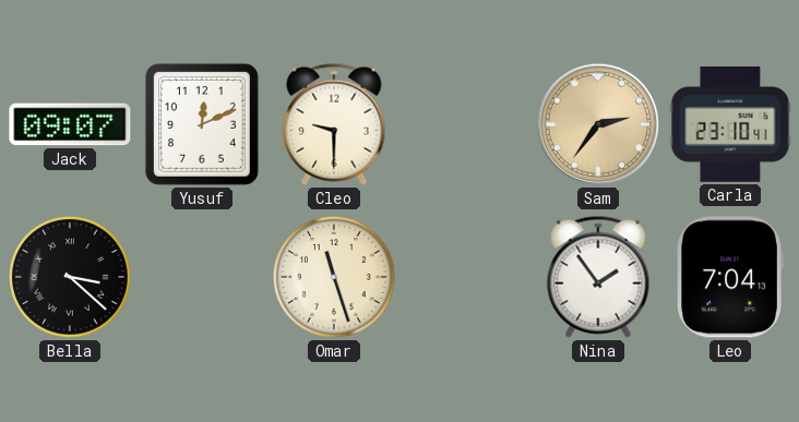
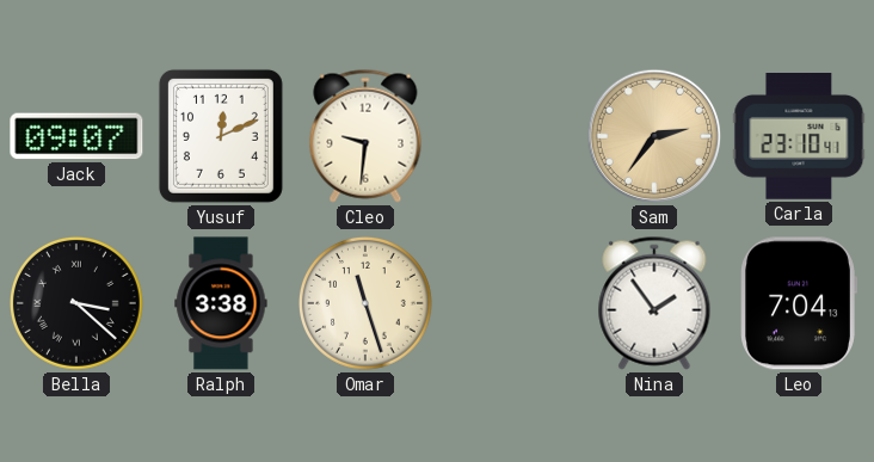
Cleo: 9:30 -> 9:31 (365, 136)
Ralph: none -> 3:38 (221, 303)
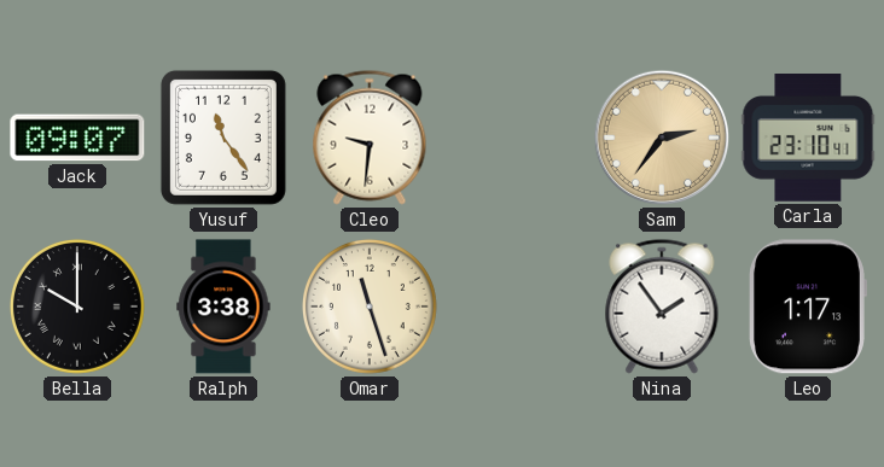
Yusuf: 12:11 -> 11:24 (223, 138)
Bella: 3:22 -> 10:00 (77, 307)
Leo: 7:04 -> 1:17 (808, 307)
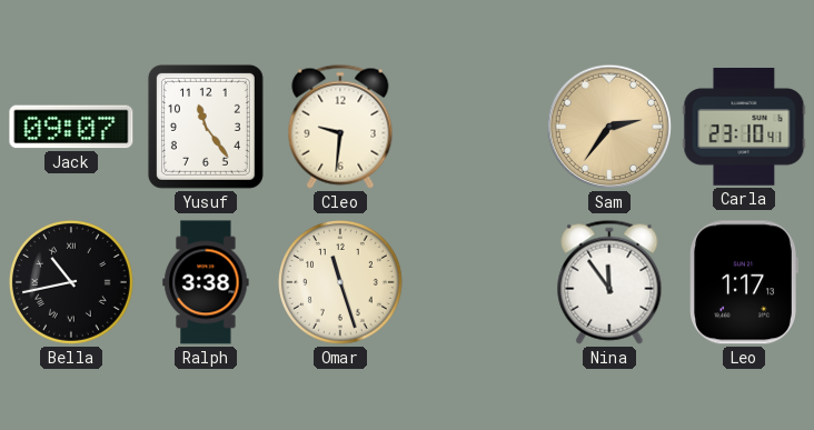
Bella: 10:00 -> 10:43 (71, 282)
Nina: 1:54 -> 11:54 (609, 282)
